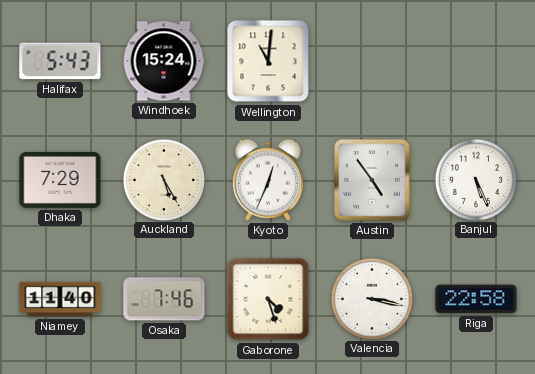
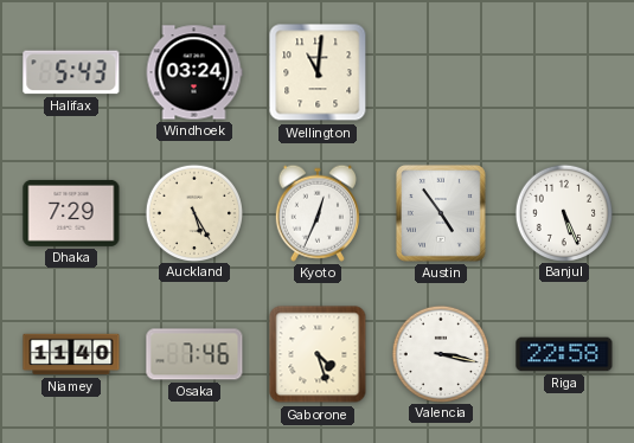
Windhoek: 15:24 -> 03:24 (194, 72)
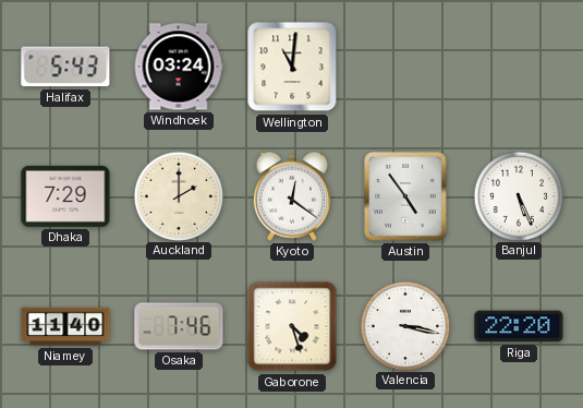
Auckland: 5:25 -> 2:00 (178, 195)
Kyoto: 12:34 -> 12:21 (292, 196)
Riga: 22:58 -> 22:20 (519, 326)
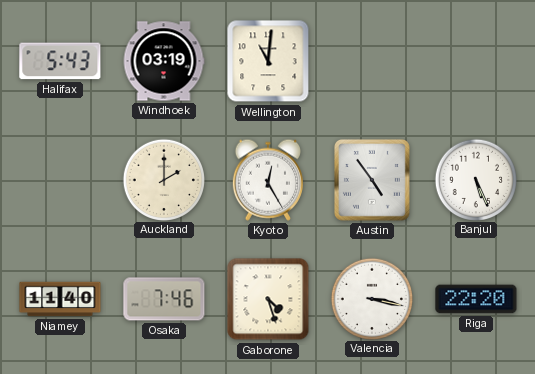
Windhoek: 03:24 -> 03:19 (164, 61)
Dhaka: 7:29 -> none (65, 196)
Kyoto: 12:21 -> 12:25 (268, 180)
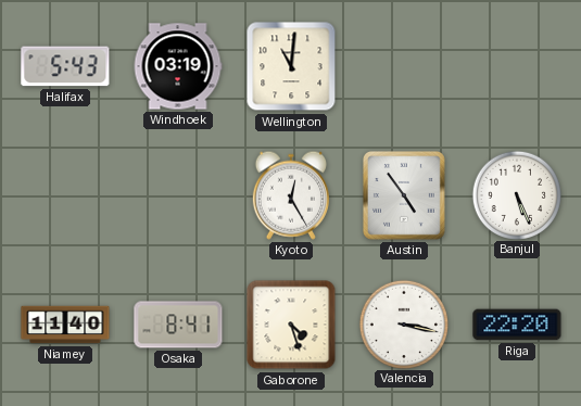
Auckland: 2:00 -> none (163, 179)
Osaka: 7:46 -> 8:41 (178, 325)
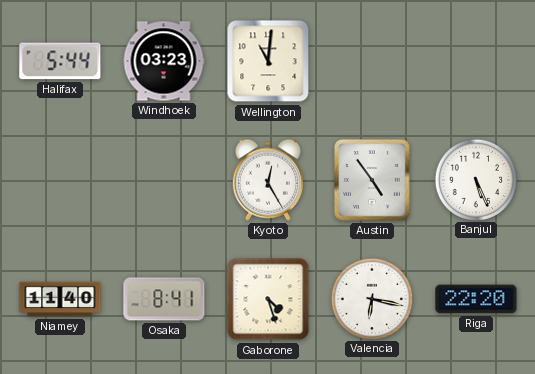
Halifax: 5:43 -> 5:44 (60, 61)
Windhoek: 03:19 -> 03:23 (164, 61)
Valencia: 3:17 -> 6:17 (371, 298)
